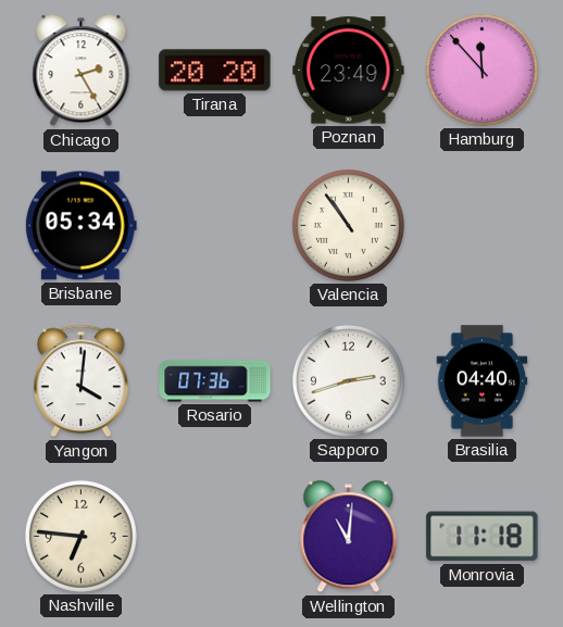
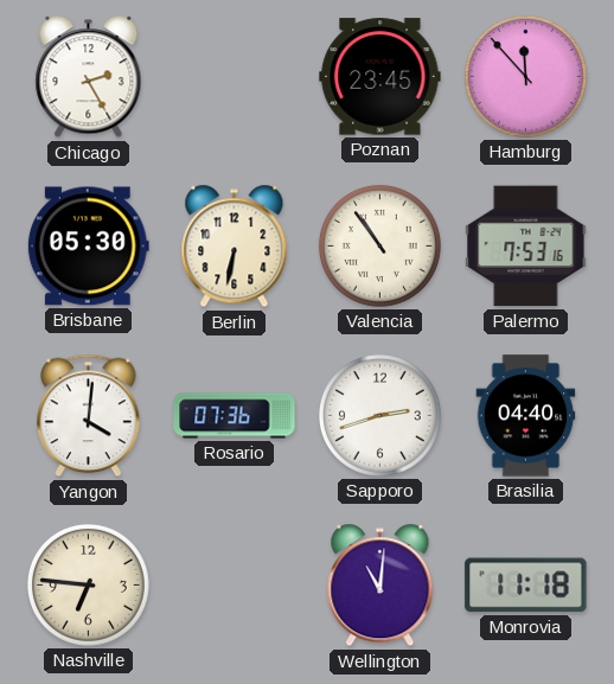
Tirana: 20:20 -> none (215, 71)
Poznan: 23:49 -> 23:45 (380, 77)
Brisbane: 05:34 -> 05:30 (88, 247)
Berlin: none -> 6:32 (235, 247)
Palermo: none -> 7:53 (526, 247)
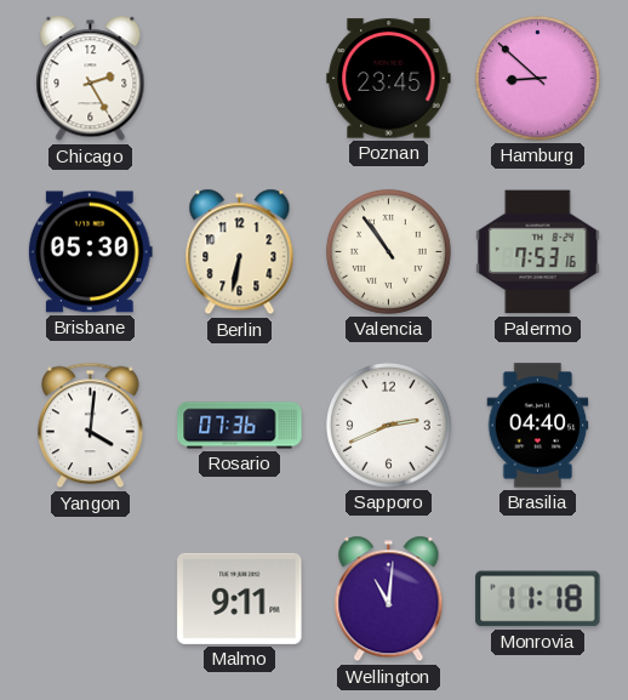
Hamburg: 11:53 -> 8:52 (537, 78)
Sapporo: 2:42 -> 2:41 (388, 425)
Nashville: 6:46 -> none (88, 584)
Malmo: none -> 9:11 (240, 598)
